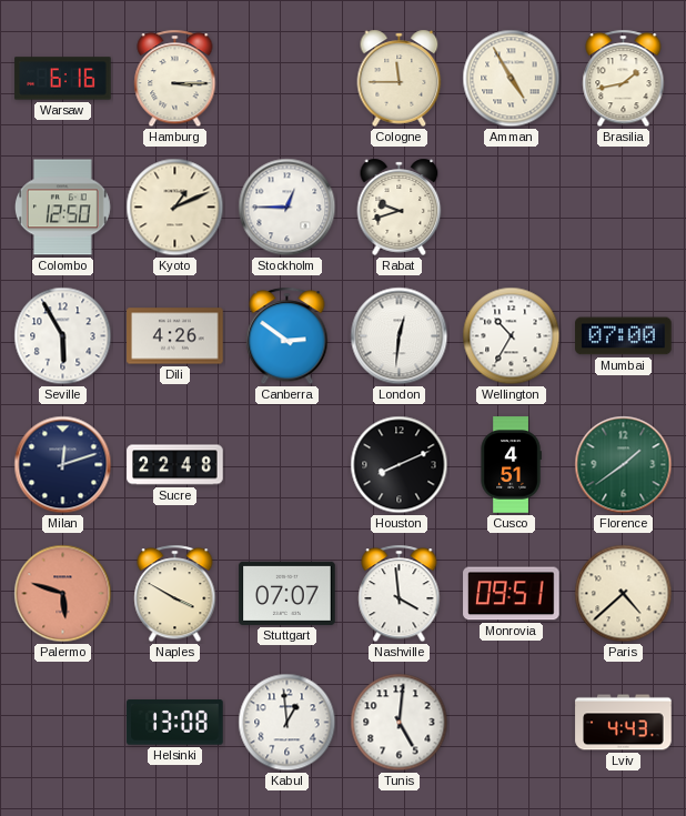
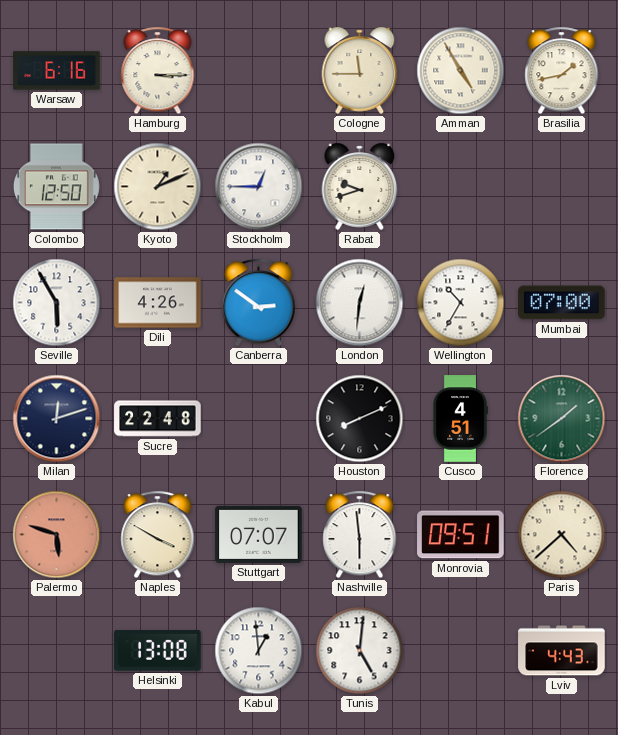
Nashville: 3:59 -> 5:59 (360, 535)
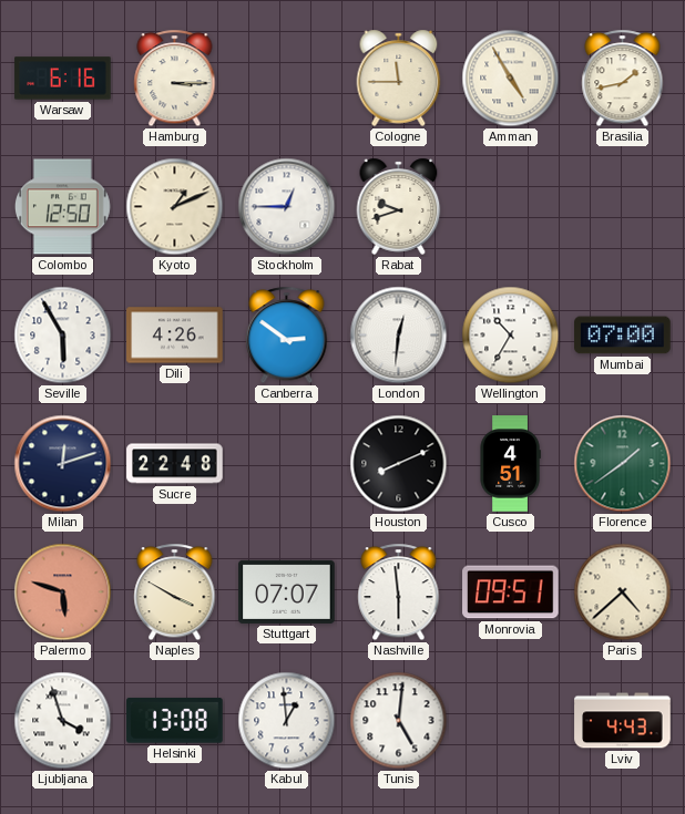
Ljubljana: none -> 3:57 (63, 721)
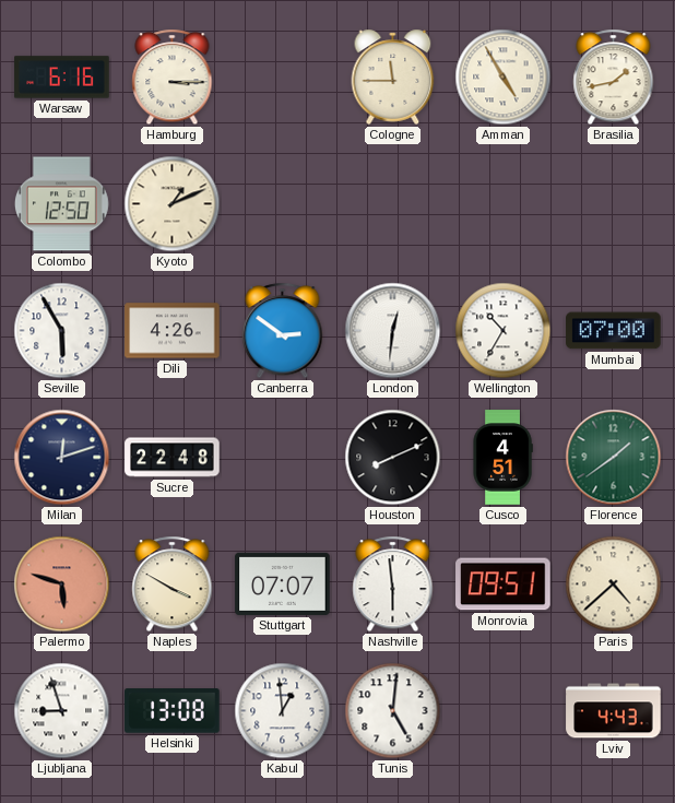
Stockholm: 12:45 -> none (287, 207)
Rabat: 9:42 -> none (399, 206)
Ljubljana: 3:57 -> 8:57 (62, 711)
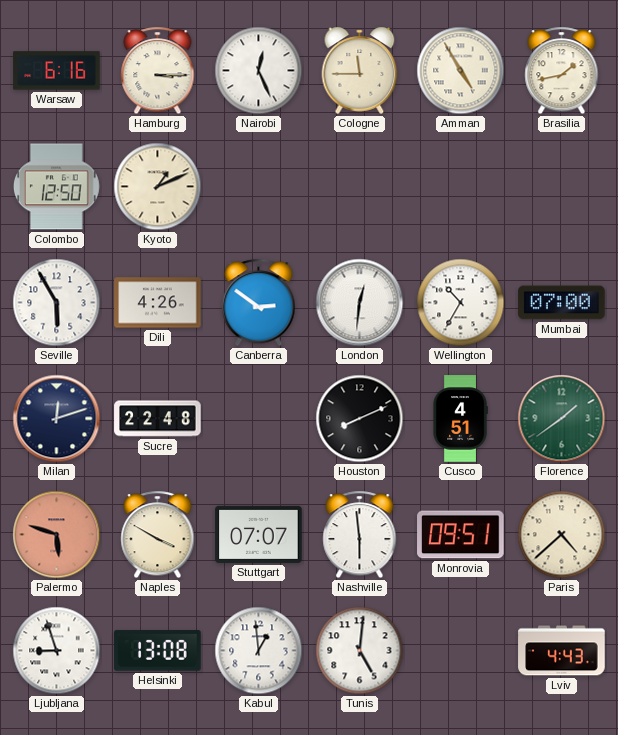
Nairobi: none -> 12:26 (259, 71)
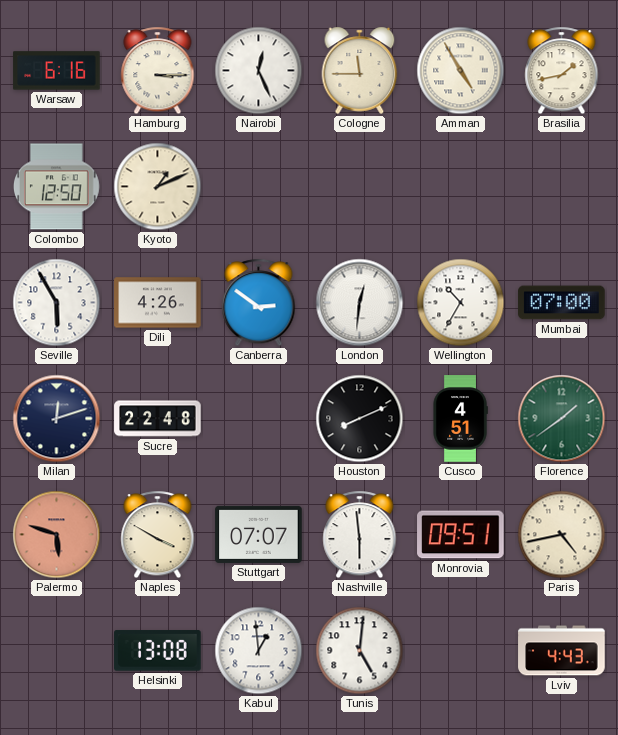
Paris: 4:38 -> 4:43 (562, 535)
Ljubljana: 8:57 -> none (57, 651)
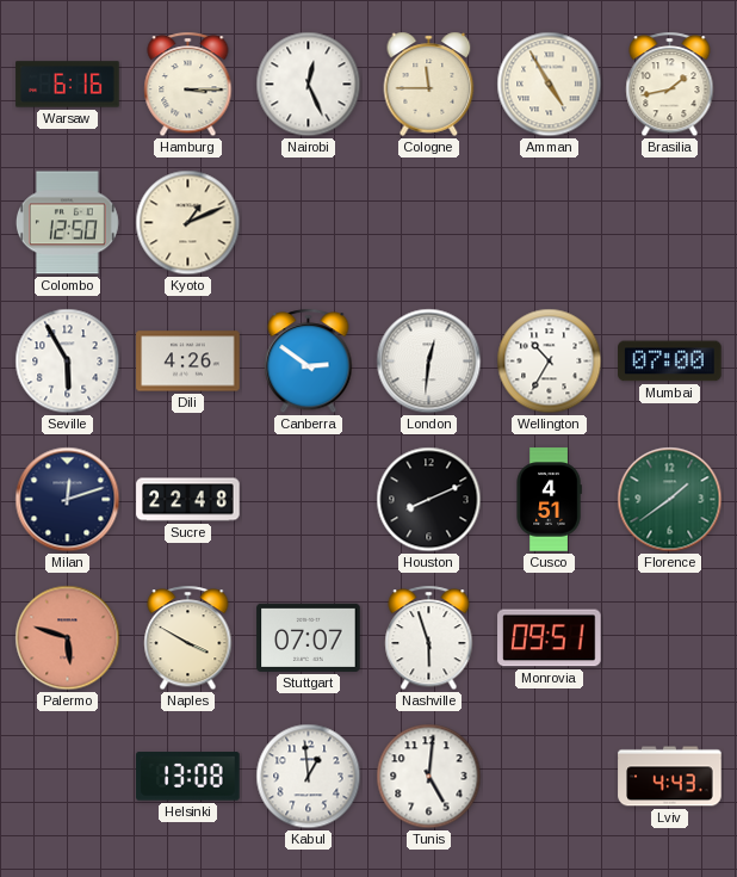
Nashville: 5:59 -> 5:57 (429, 638)
Paris: 4:43 -> none (562, 535)
